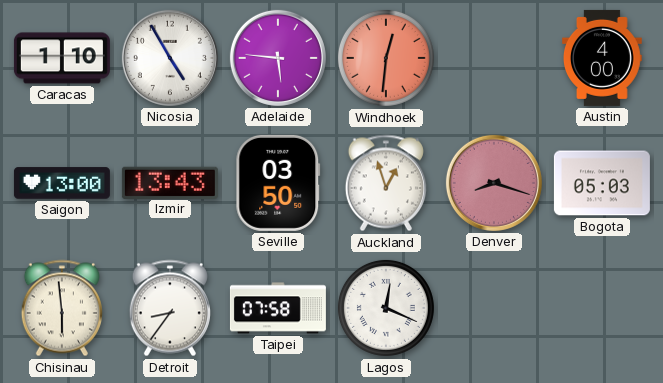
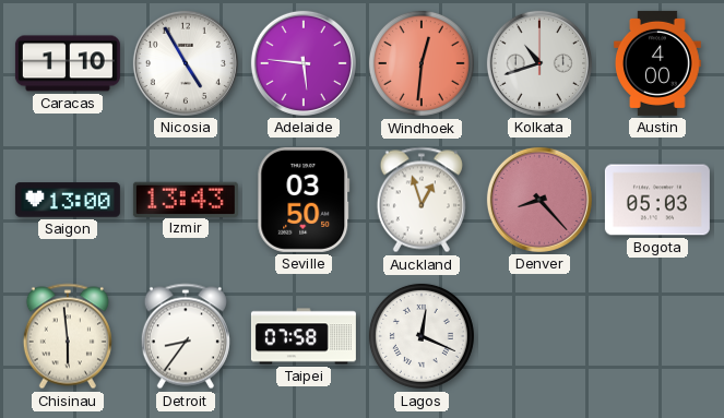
Kolkata: none -> 10:42 (539, 63)
Denver: 8:18 -> 8:23 (539, 200)
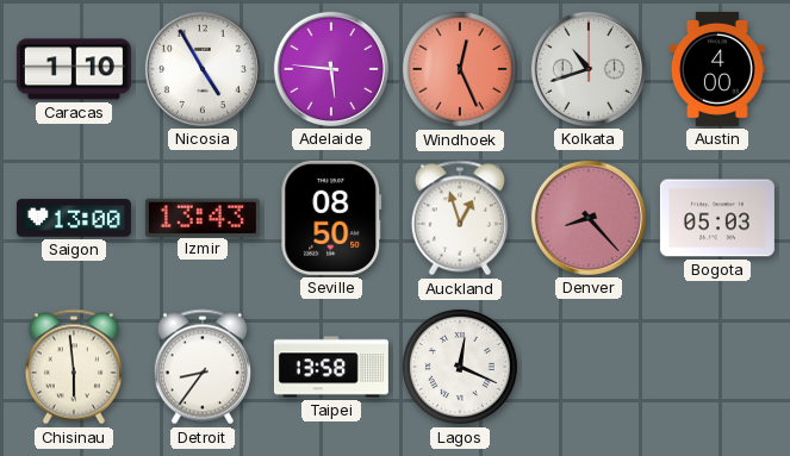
Windhoek: 12:31 -> 12:26 (460, 69)
Seville: 03:50 -> 08:50 (331, 218)
Taipei: 07:58 -> 13:58 (331, 367)
